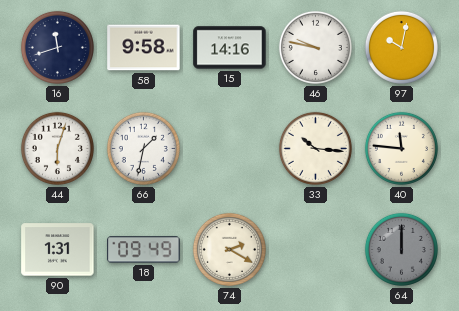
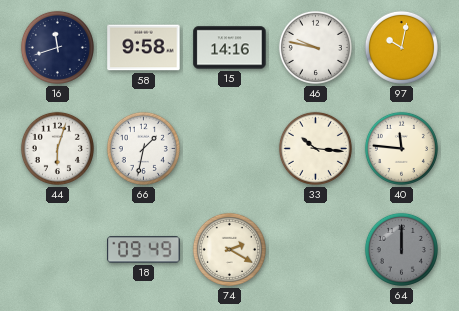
90: 1:31 -> none (58, 250)
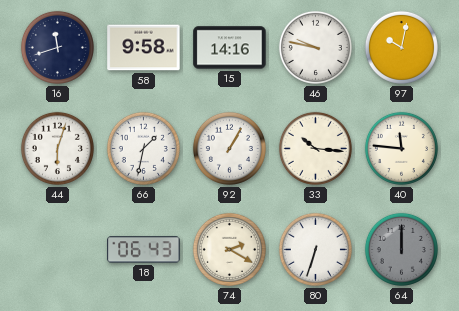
92: none -> 1:05 (229, 148)
18: 09:49 -> 06:43 (144, 250)
80: none -> 6:33 (315, 249)
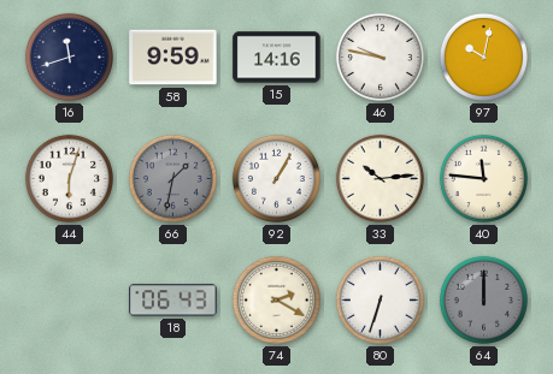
58: 9:58 -> 9:59 (173, 58)
66 dial: white -> grey (172, 178)
33: 10:16 -> 10:14 (380, 178)
